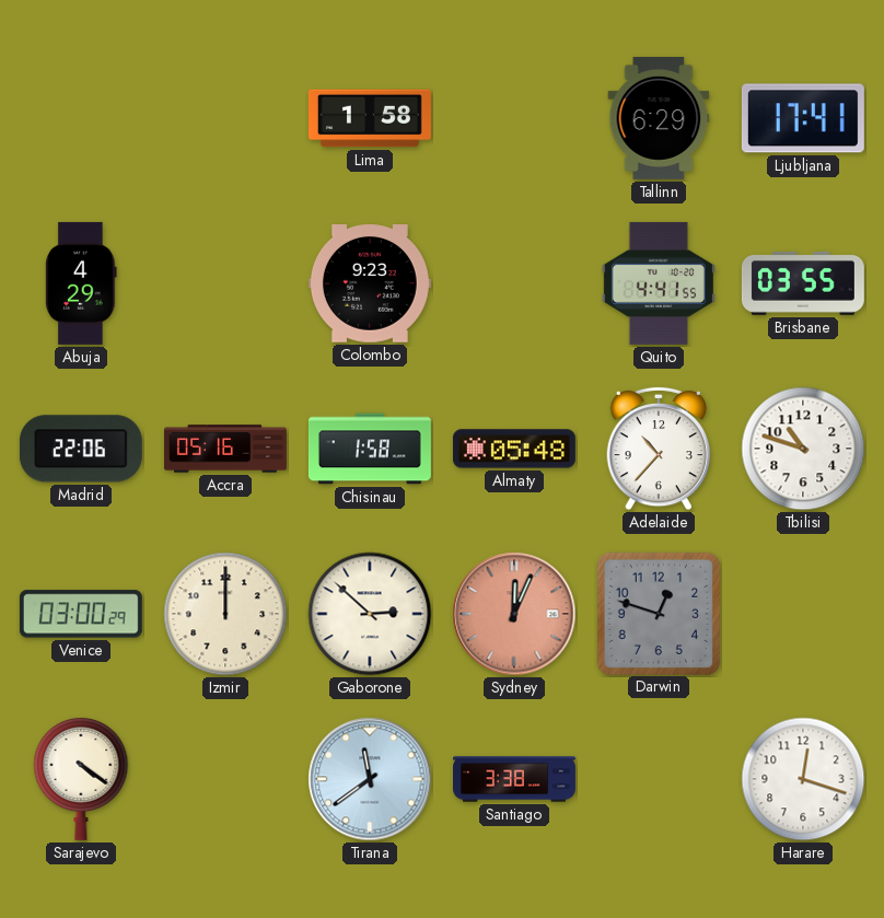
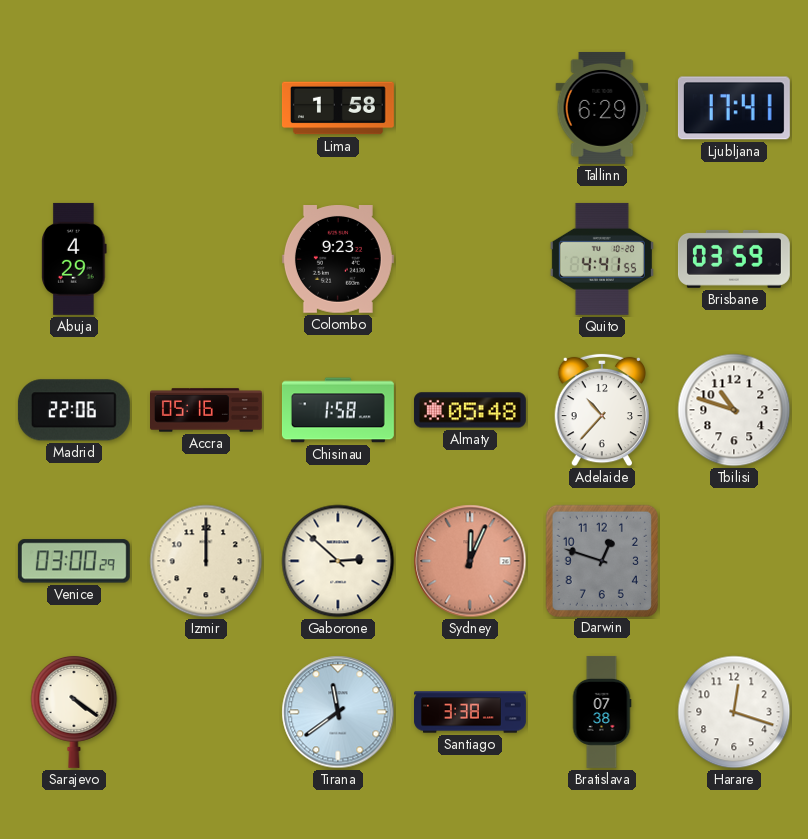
Brisbane: 03:55 -> 03:59 (734, 259)
Bratislava: none -> 07:38 (602, 712)
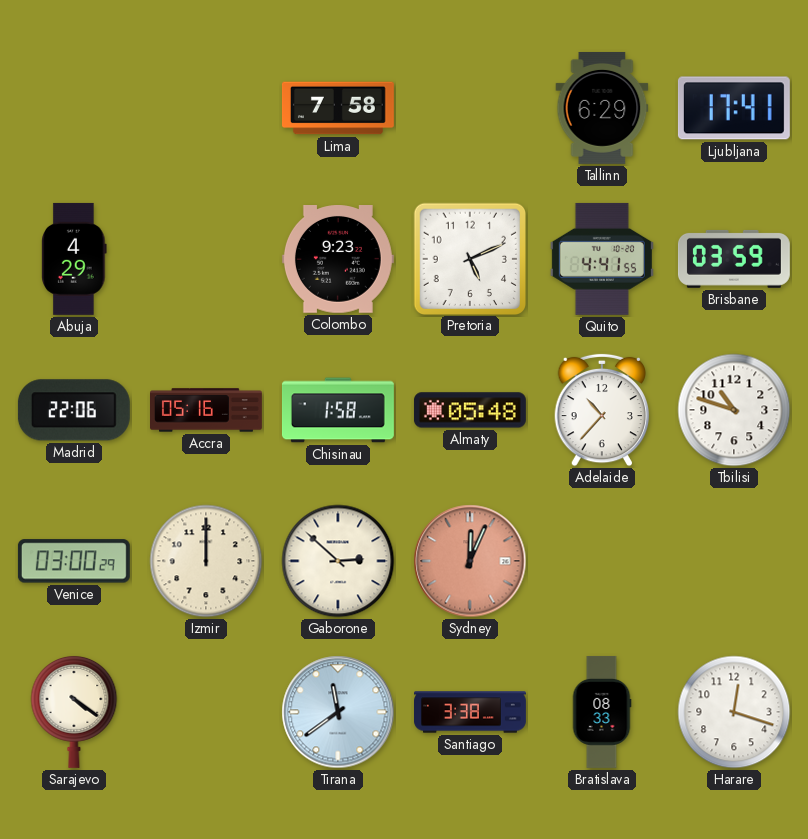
Lima: 1:58 -> 7:58 (338, 108)
Pretoria: none -> 5:11 (469, 258)
Darwin: 12:48 -> none (601, 560)
Bratislava: 07:38 -> 08:33 (602, 712)
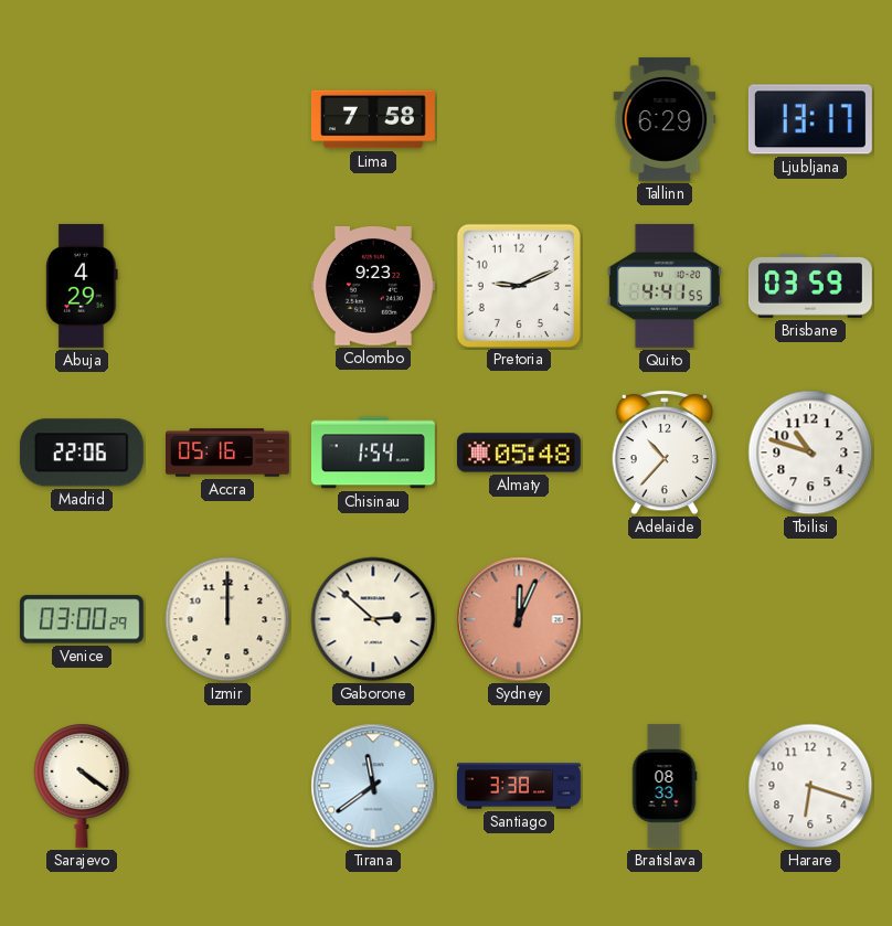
Ljubljana: 17:41 -> 13:17 (810, 119)
Pretoria: 5:11 -> 9:11 (518, 285)
Chisinau: 1:58 -> 1:54 (373, 453)
Harare: 12:18 -> 6:18 (810, 786)
